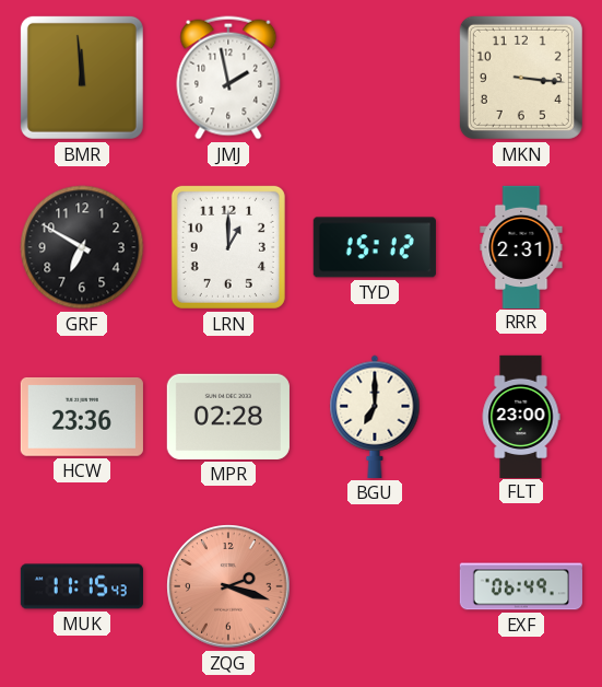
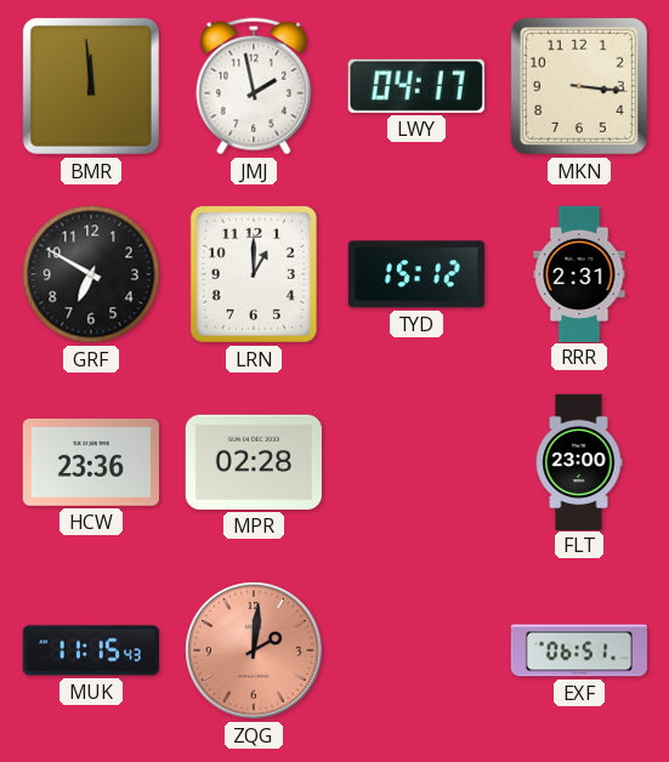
LWY: none -> 04:17 (416, 86)
BGU: 7:00 -> none (375, 417)
ZQG: 2:18 -> 2:01 (254, 650)
EXF: 06:49 -> 06:51 (579, 650)
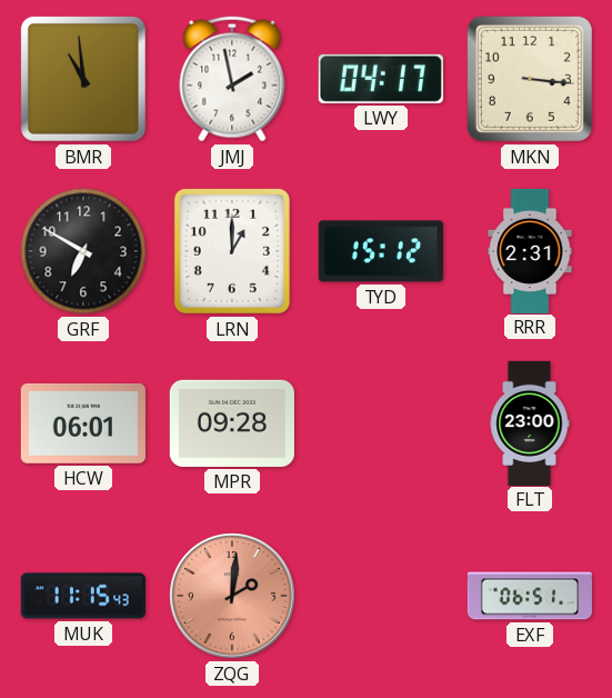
BMR: 11:59 -> 10:59 (83, 79)
HCW: 23:36 -> 06:01 (83, 423)
MPR: 02:28 -> 09:28 (232, 423)
